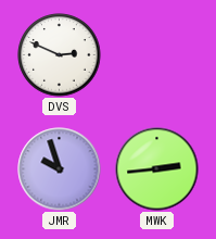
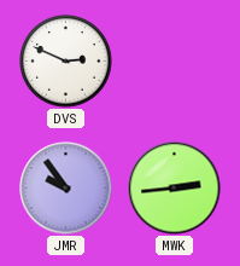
JMR: 9:57 -> 9:54 (66, 189)
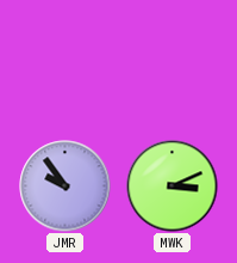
DVS: 2:49 -> none (66, 62)
MWK: 2:44 -> 3:11 (173, 186)
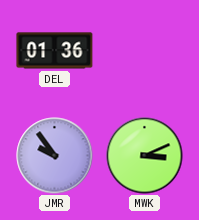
DEL: none -> 01:36 (55, 51)
